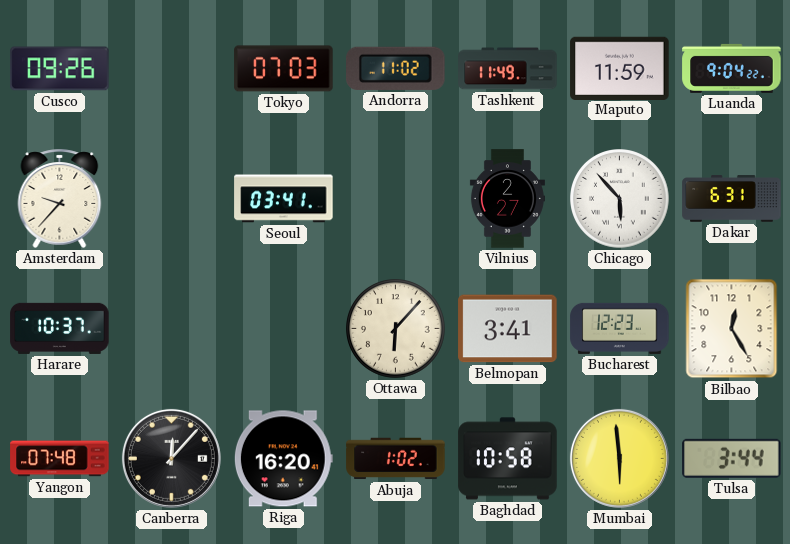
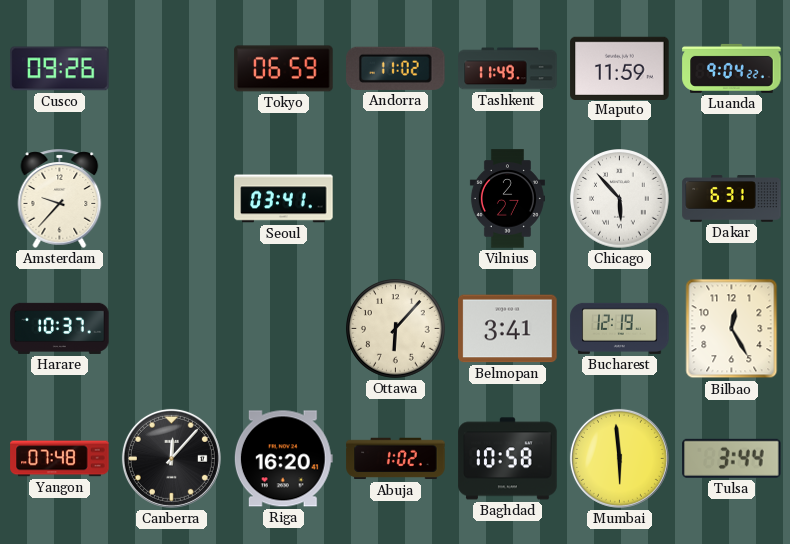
Tokyo: 07:03 -> 06:59 (284, 69)
Bucharest: 12:23 -> 12:19 (620, 328)
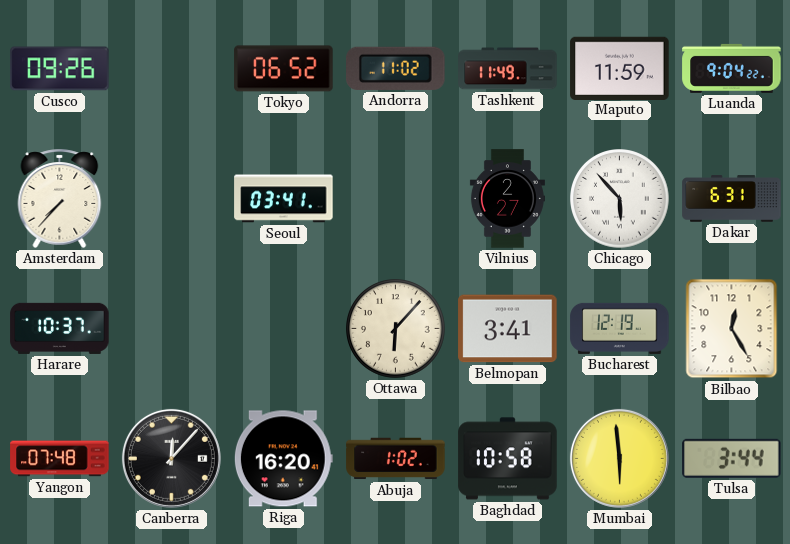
Tokyo: 06:59 -> 06:52 (284, 69)
Amsterdam: 9:37 -> 7:37 (60, 198)
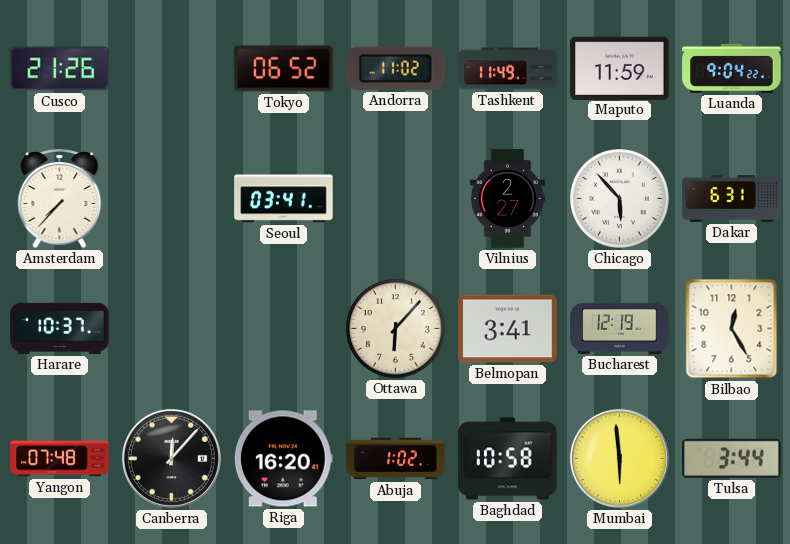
Cusco: 09:26 -> 21:26 (60, 69)
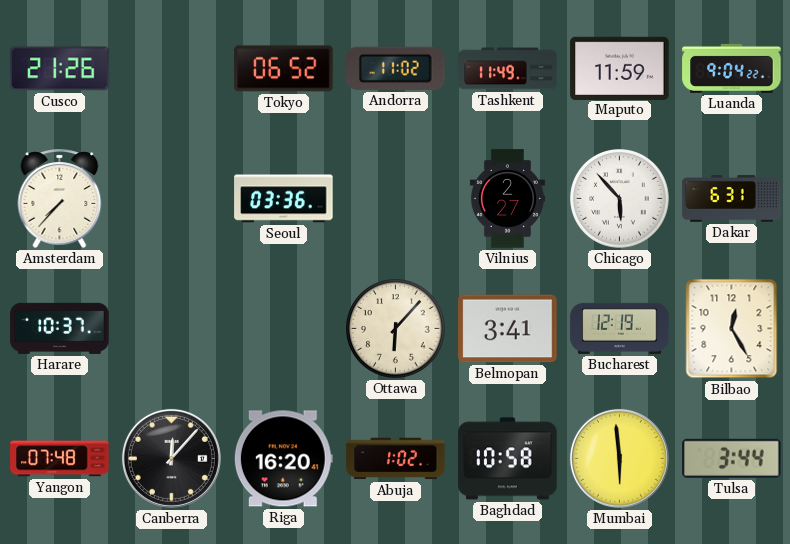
Seoul: 03:41 -> 03:36 (284, 199)
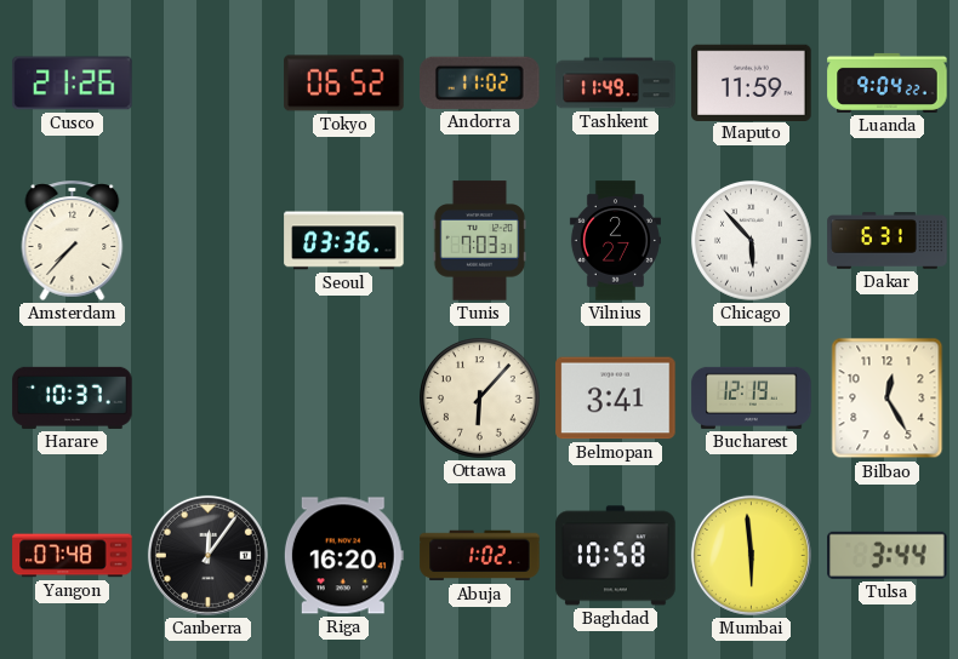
Tunis: none -> 7:03 (480, 241)
Canberra: 12:07 -> 12:06 (207, 555)
